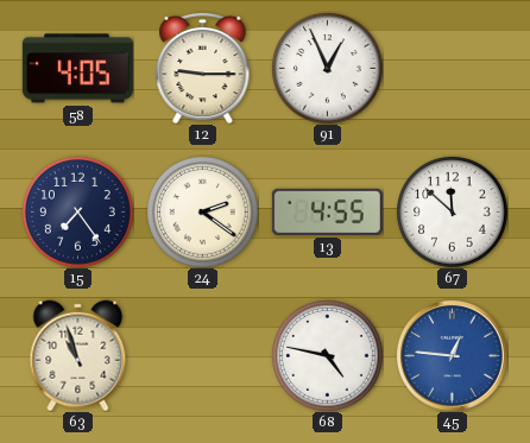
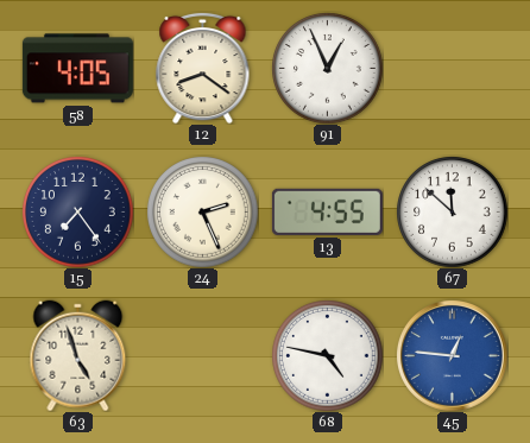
12: 9:15 -> 8:21 (203, 68)
24: 2:21 -> 2:26 (202, 211)
63: 10:57 -> 4:57 (78, 355)
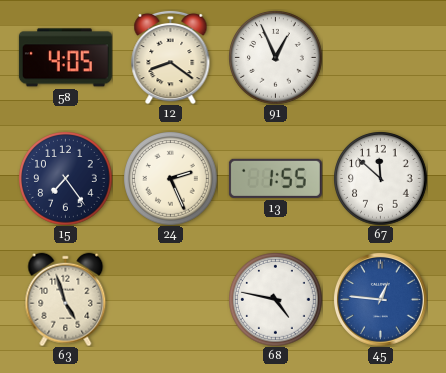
13: 4:55 -> 1:55 (275, 178)
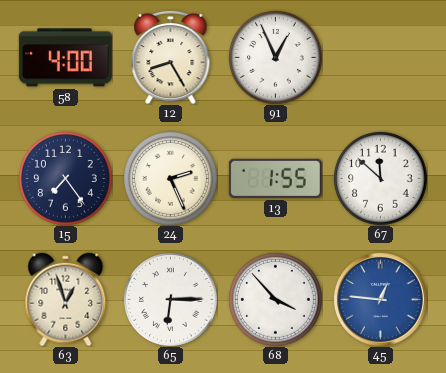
58: 4:05 -> 4:00 (65, 58)
12: 8:21 -> 8:25 (171, 57)
63: 4:57 -> 12:57 (66, 299)
65: none -> 6:15 (170, 299)
68: 4:47 -> 3:53 (275, 299)
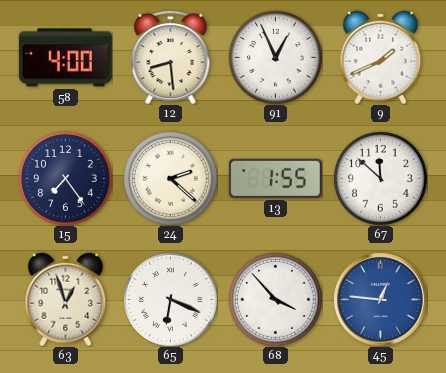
12: 8:25 -> 8:29 (171, 57)
9: none -> 1:41 (381, 57)
24: 2:26 -> 2:22 (170, 178)
65: 6:15 -> 6:19 (170, 299)
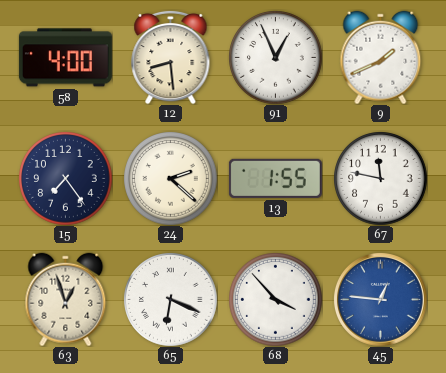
67: 11:52 -> 11:47 (380, 178)
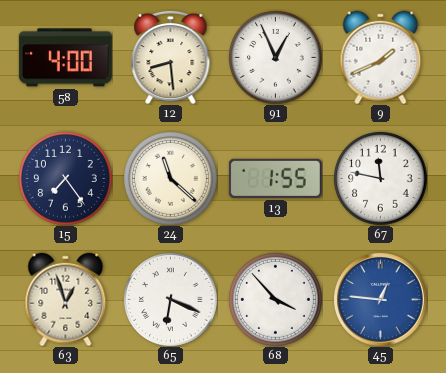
24: 2:22 -> 11:22 (170, 178)
